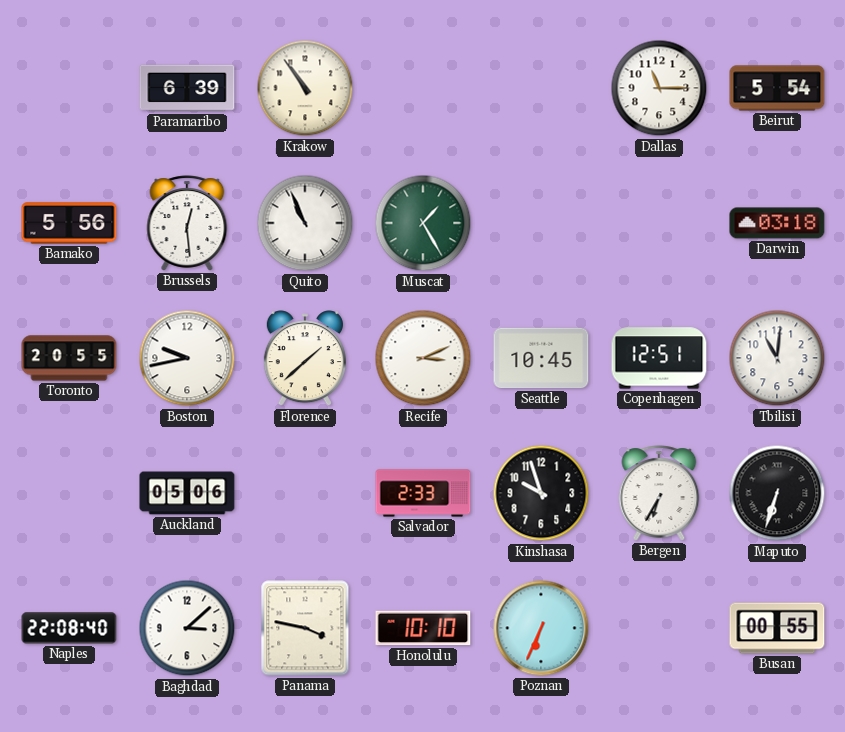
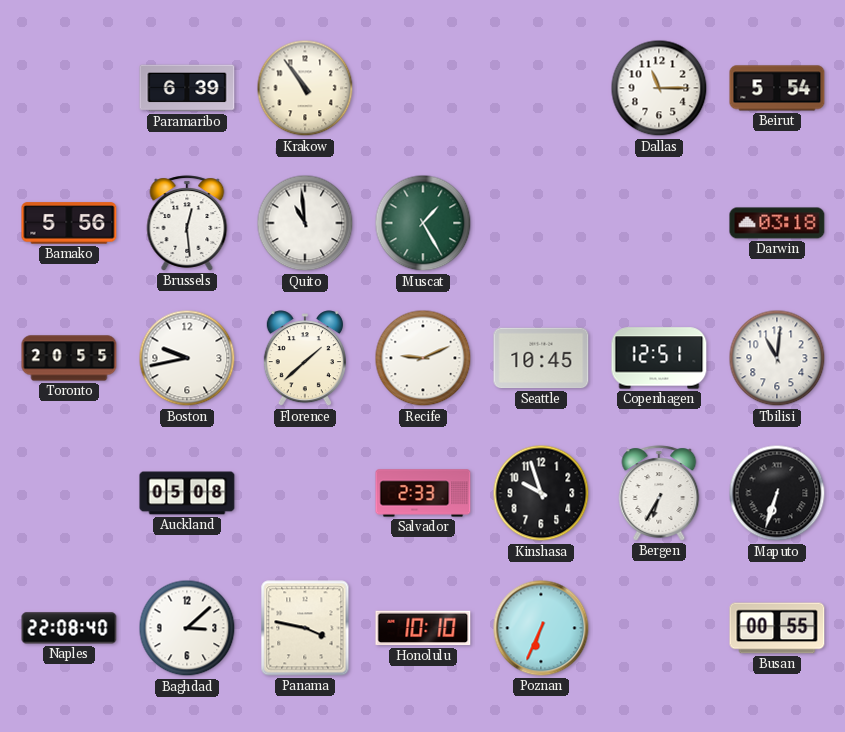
Quito: 10:56 -> 10:59 (305, 223)
Recife: 3:11 -> 9:11 (423, 358)
Auckland: 05:06 -> 05:08 (187, 493)
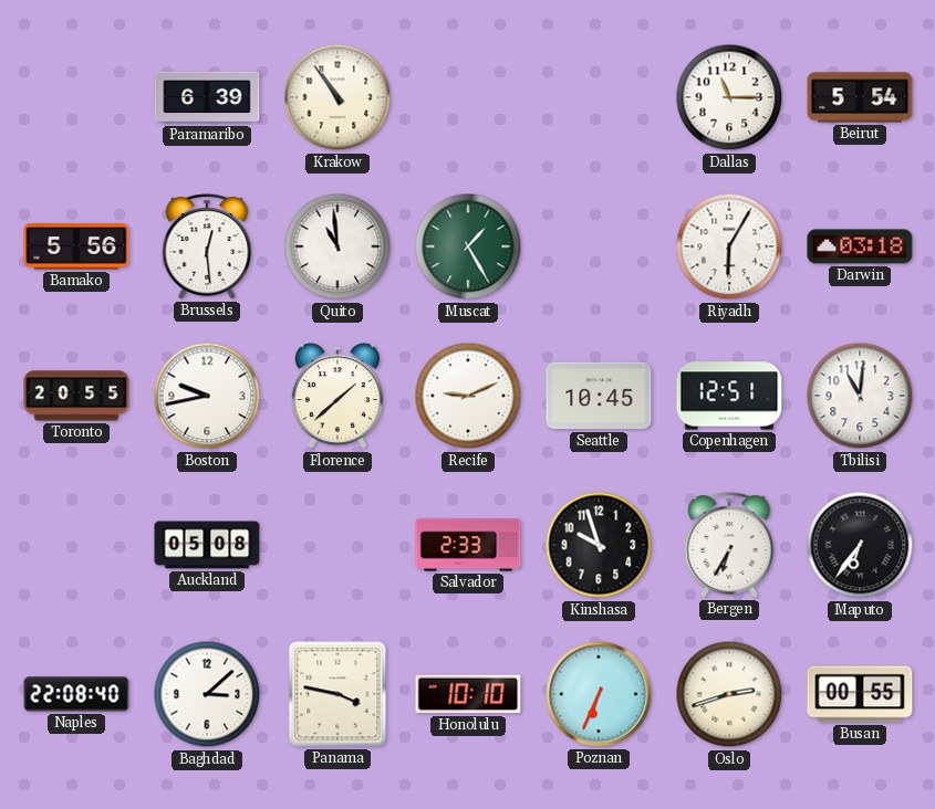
Riyadh: none -> 6:05 (729, 246)
Maputo: 6:33 -> 6:36 (860, 545)
Oslo: none -> 2:42 (729, 694)
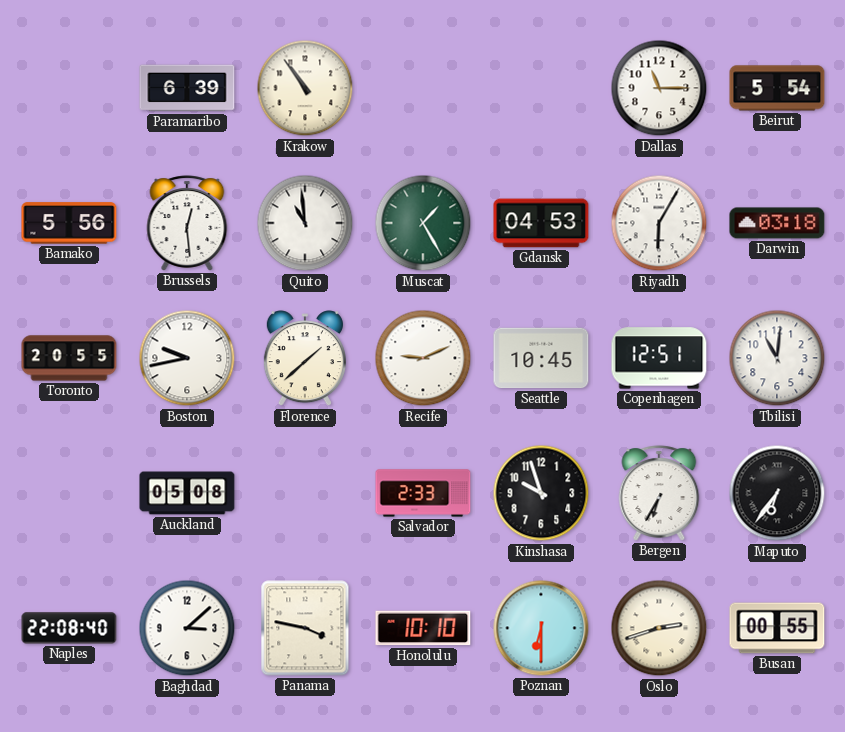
Gdansk: none -> 04:53 (541, 223)
Poznan: 6:34 -> 6:30 (541, 628)
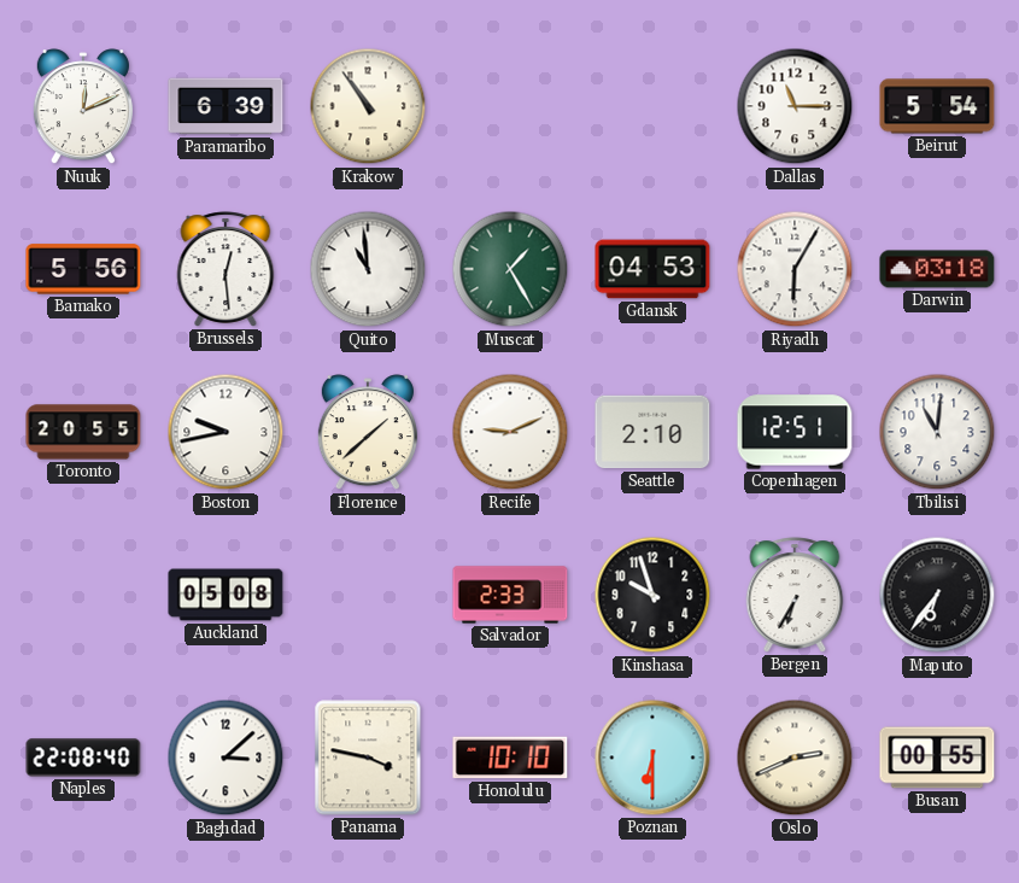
Nuuk: none -> 12:11 (83, 107)
Seattle: 10:45 -> 2:10 (652, 432)
Oslo: 2:42 -> 2:41 (795, 758)
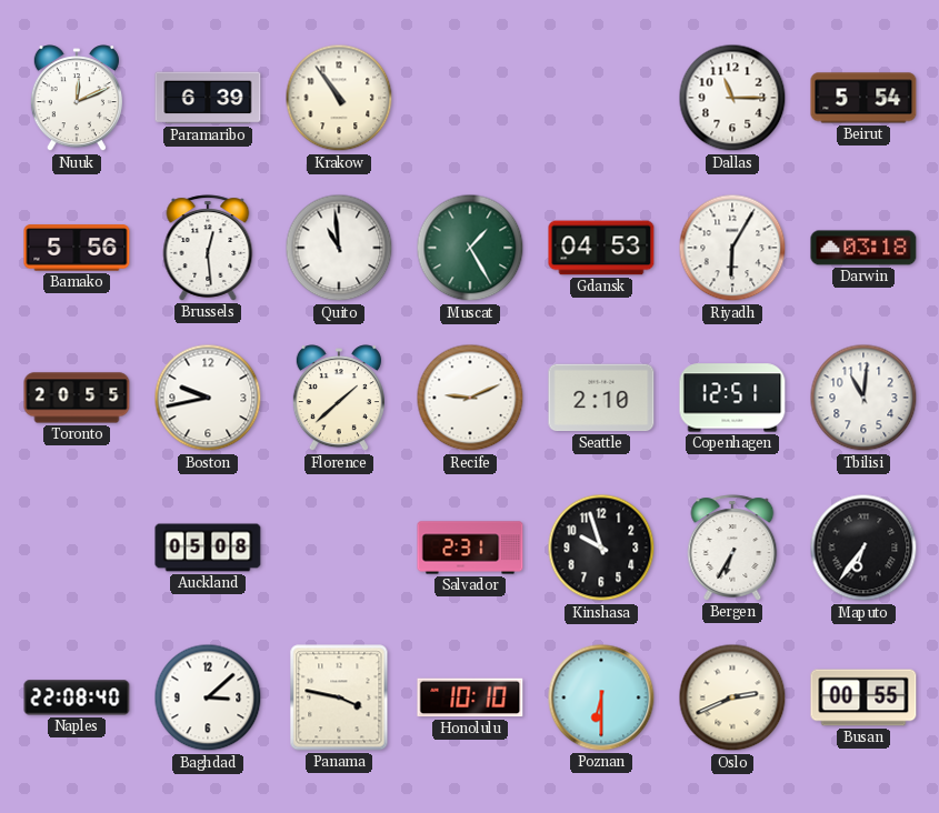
Salvador: 2:33 -> 2:31 (470, 548)
